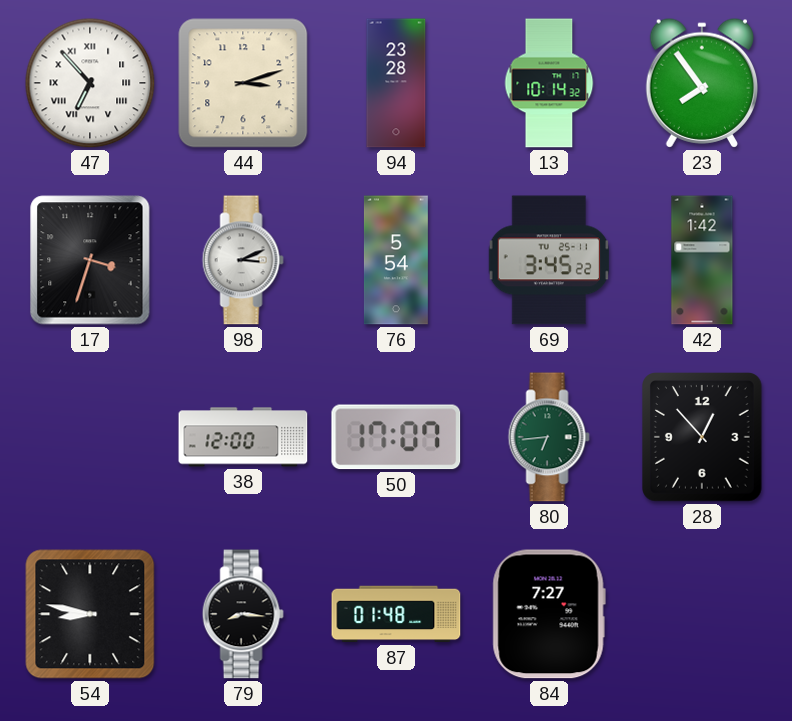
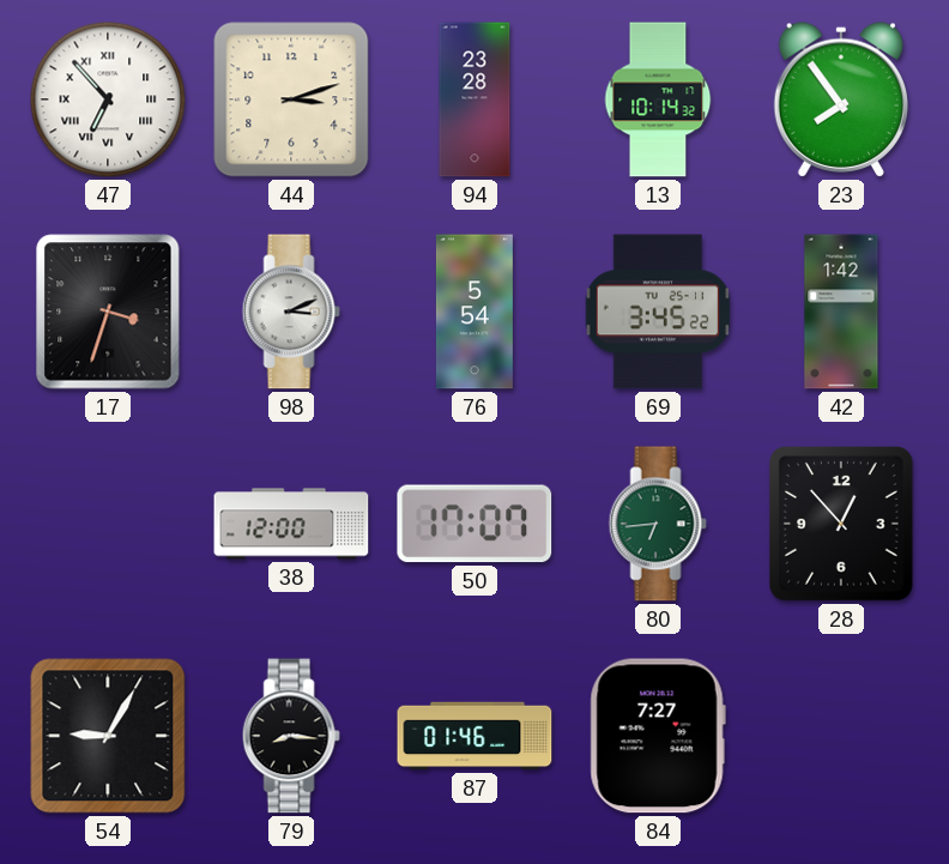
54: 8:47 -> 9:05 (108, 736)
87: 01:48 -> 01:46 (475, 736)
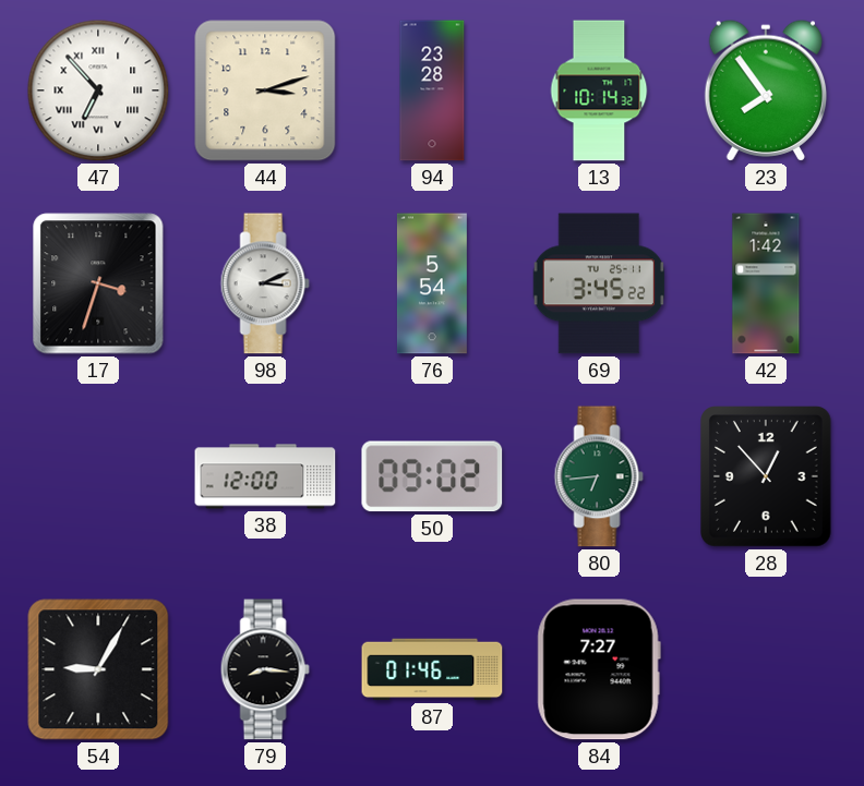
50: 17:07 -> 09:02 (432, 476)
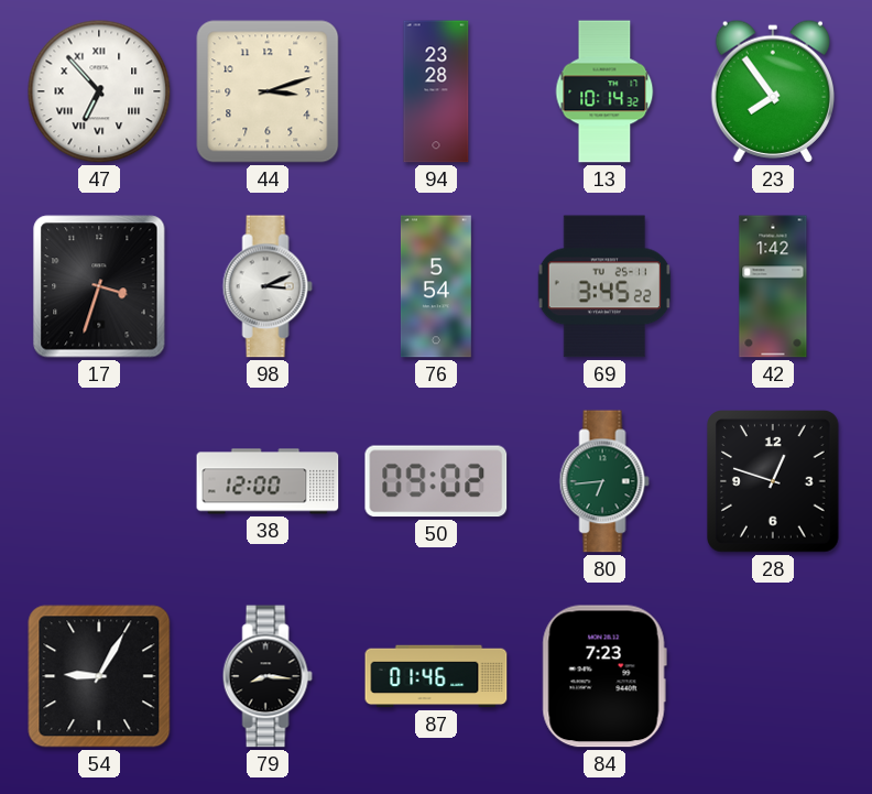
28: 12:53 -> 12:48 (774, 482)
84: 7:27 -> 7:23 (604, 676)
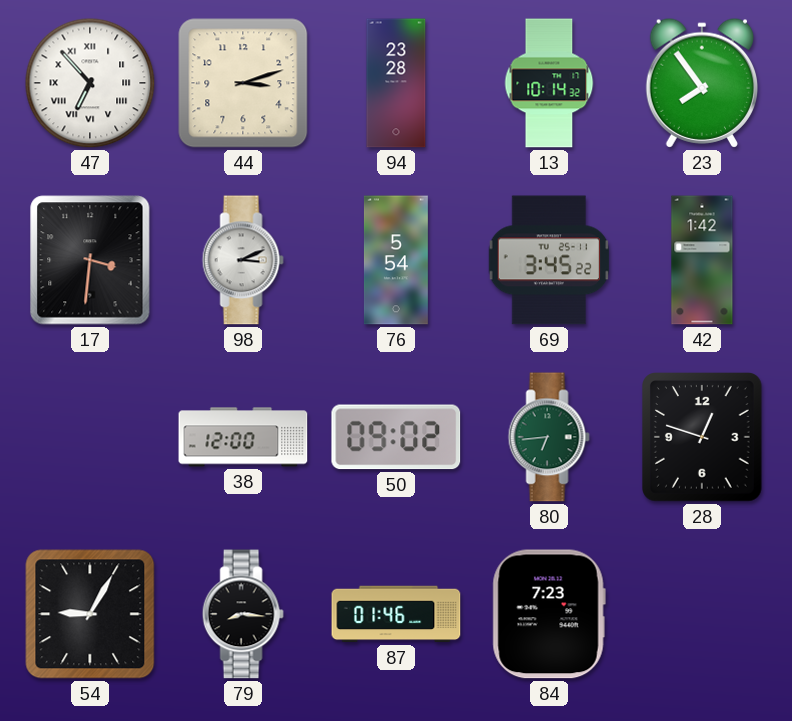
17: 3:33 -> 3:31 (90, 260)
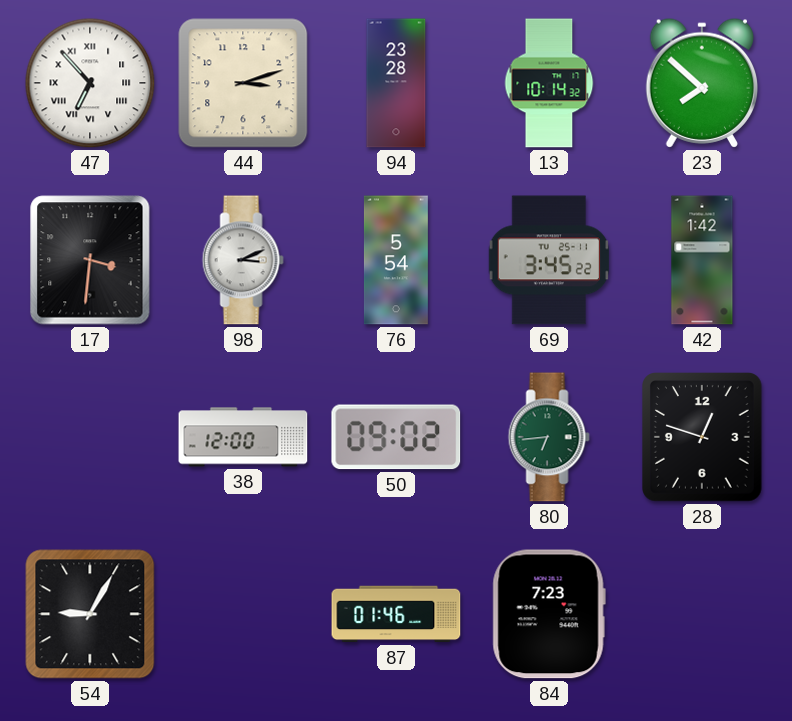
23: 7:54 -> 7:52 (701, 83)
79: 8:16 -> none (243, 614)
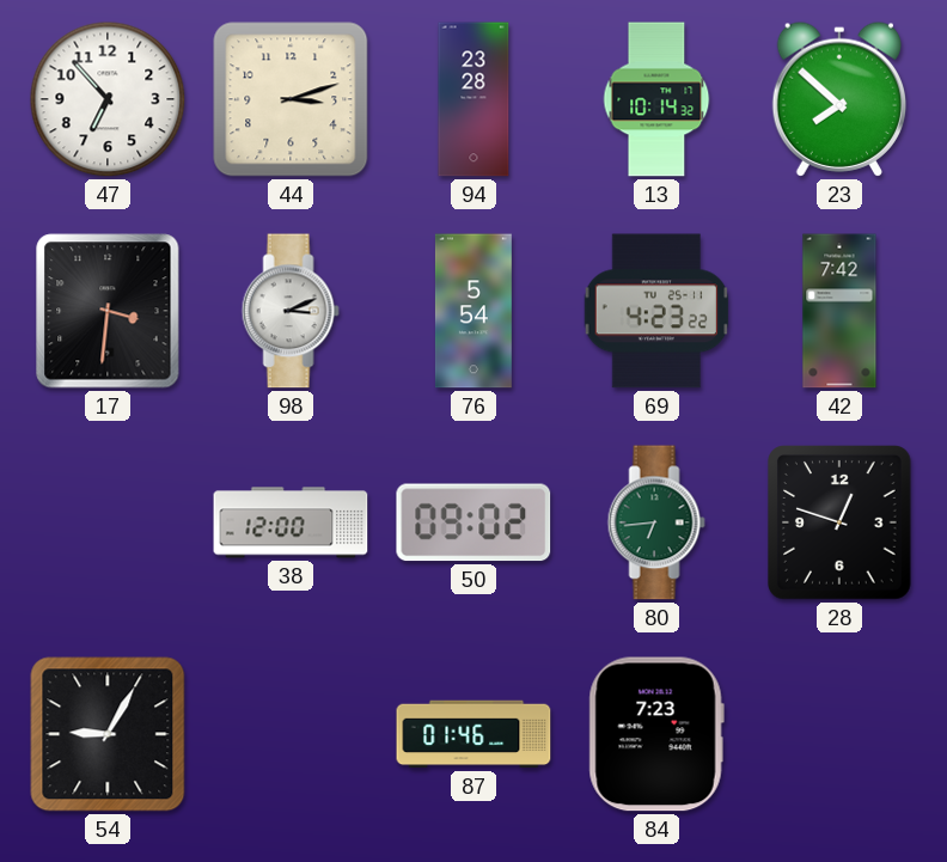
47 numerals: Roman -> Arabic (108, 99)
69: 3:45 -> 4:23 (656, 311)
42: 1:42 -> 7:42 (839, 311)
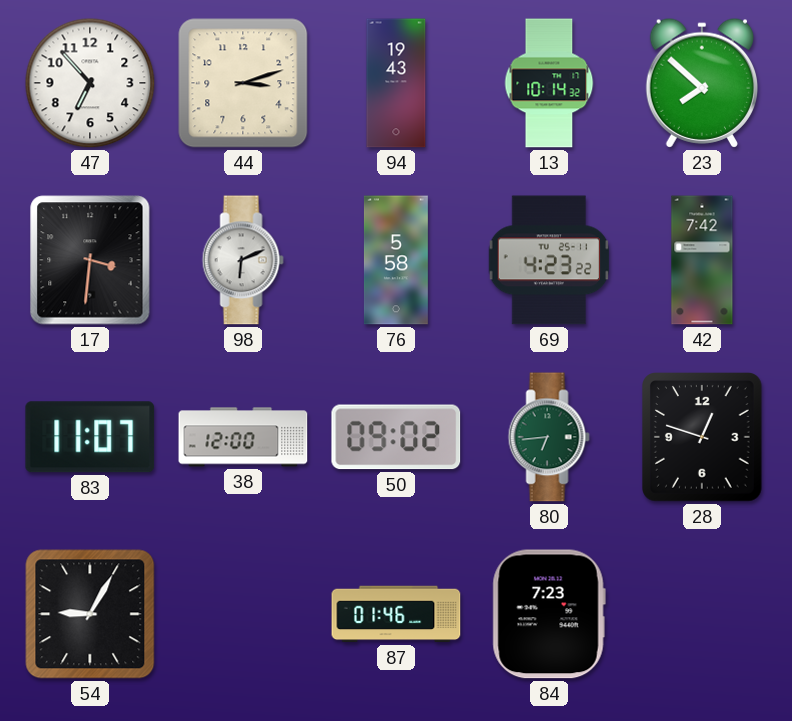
94: 23:28 -> 19:43 (396, 83)
98: 3:11 -> 6:11 (243, 260)
76: 5:54 -> 5:58 (396, 260)
83: none -> 11:07 (90, 437)
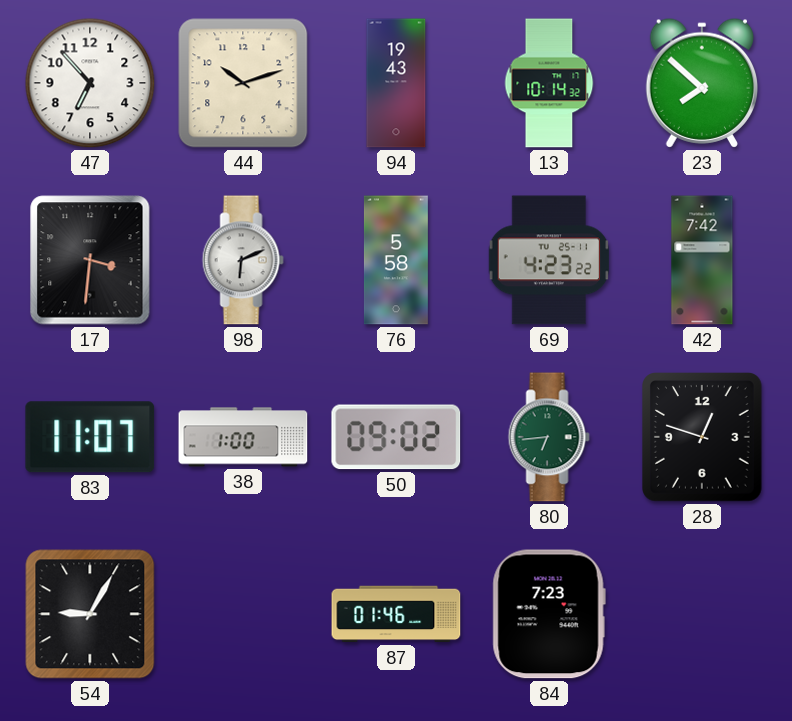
44: 3:12 -> 10:12 (243, 83)
38: 12:00 -> 1:00 (243, 437)
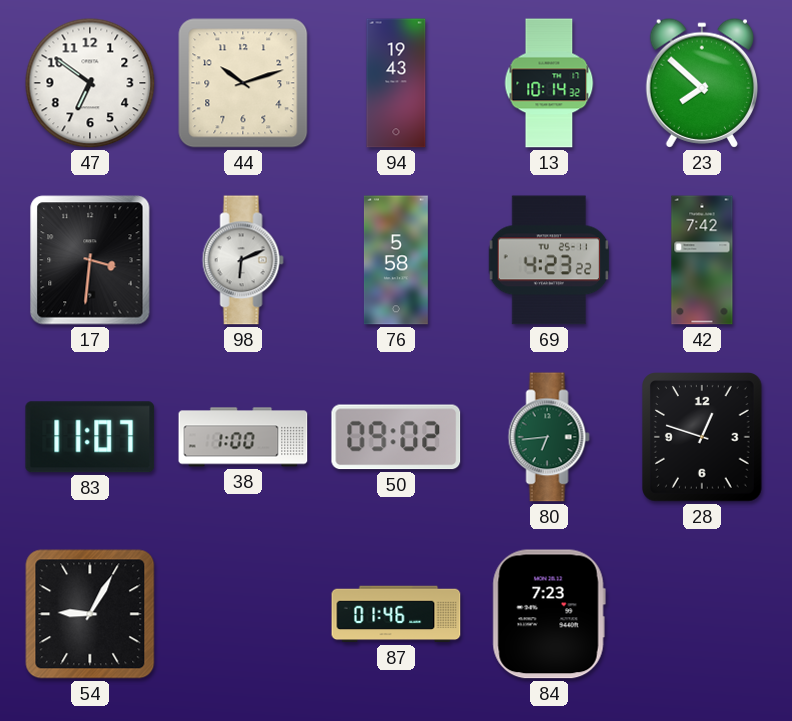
47: 6:53 -> 6:51 (90, 83)
